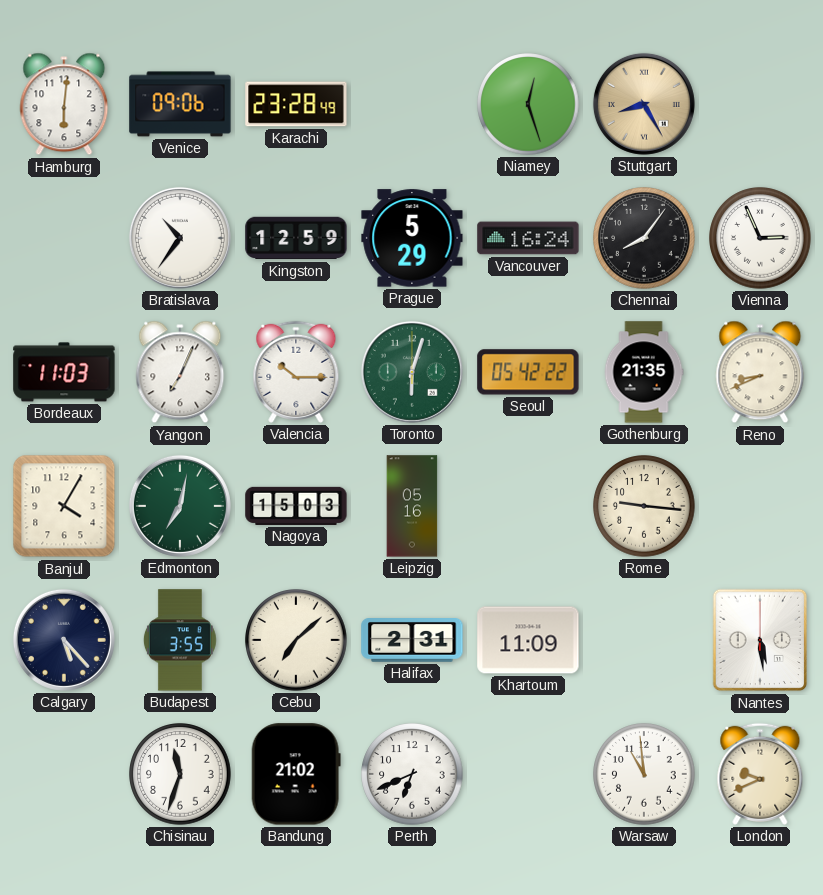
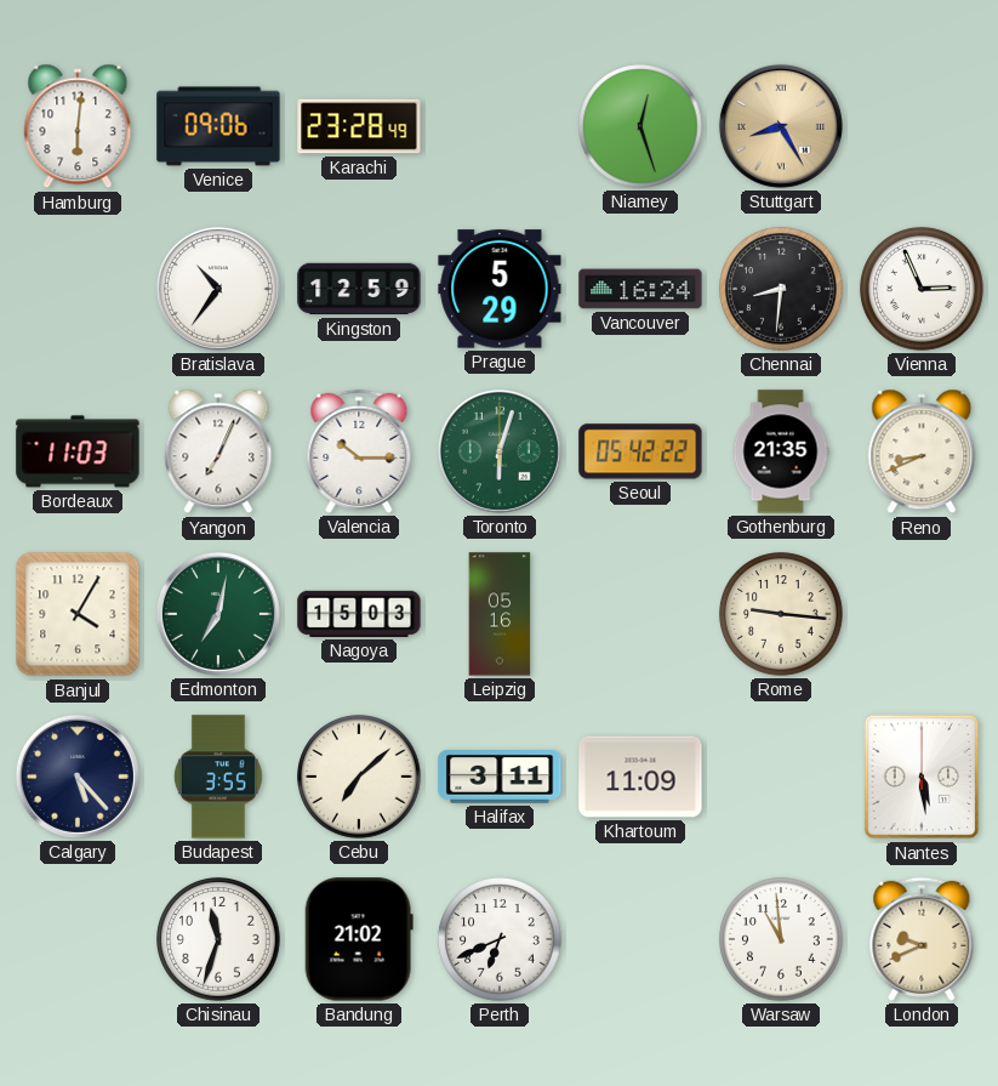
Chennai: 8:06 -> 8:31 (781, 289)
Halifax: 2:31 -> 3:11 (500, 778)
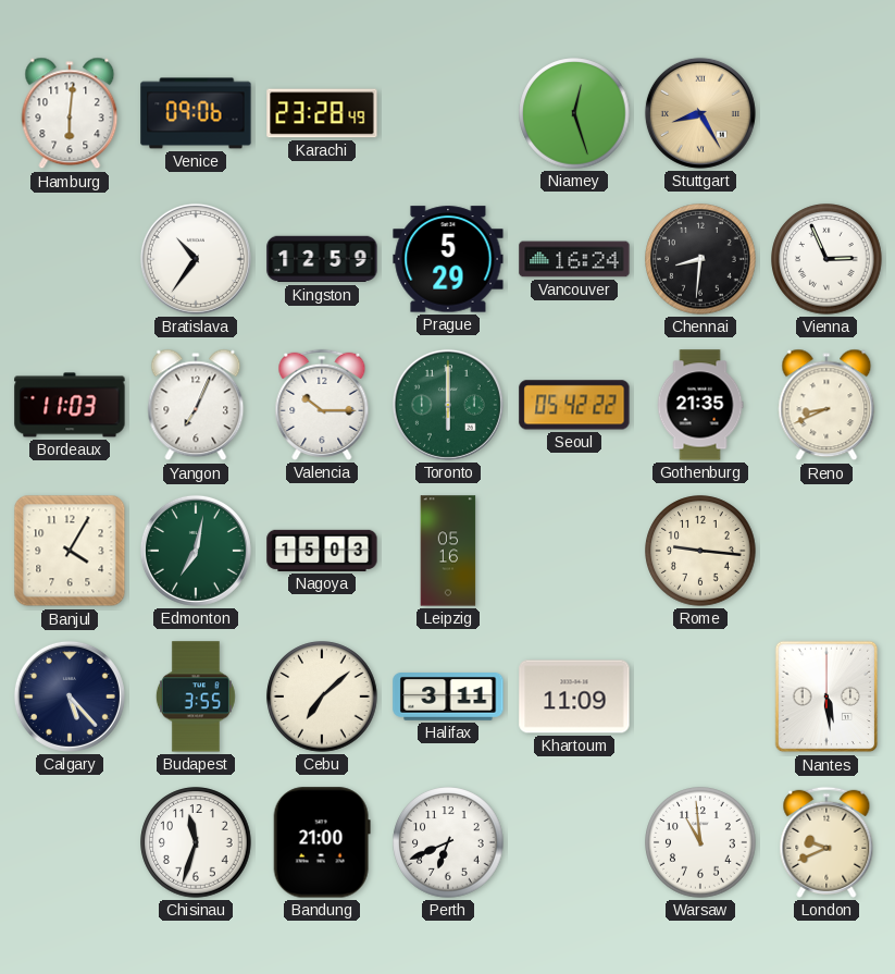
Toronto: 6:03 -> 6:00 (448, 405)
Bandung: 21:02 -> 21:00 (322, 842)
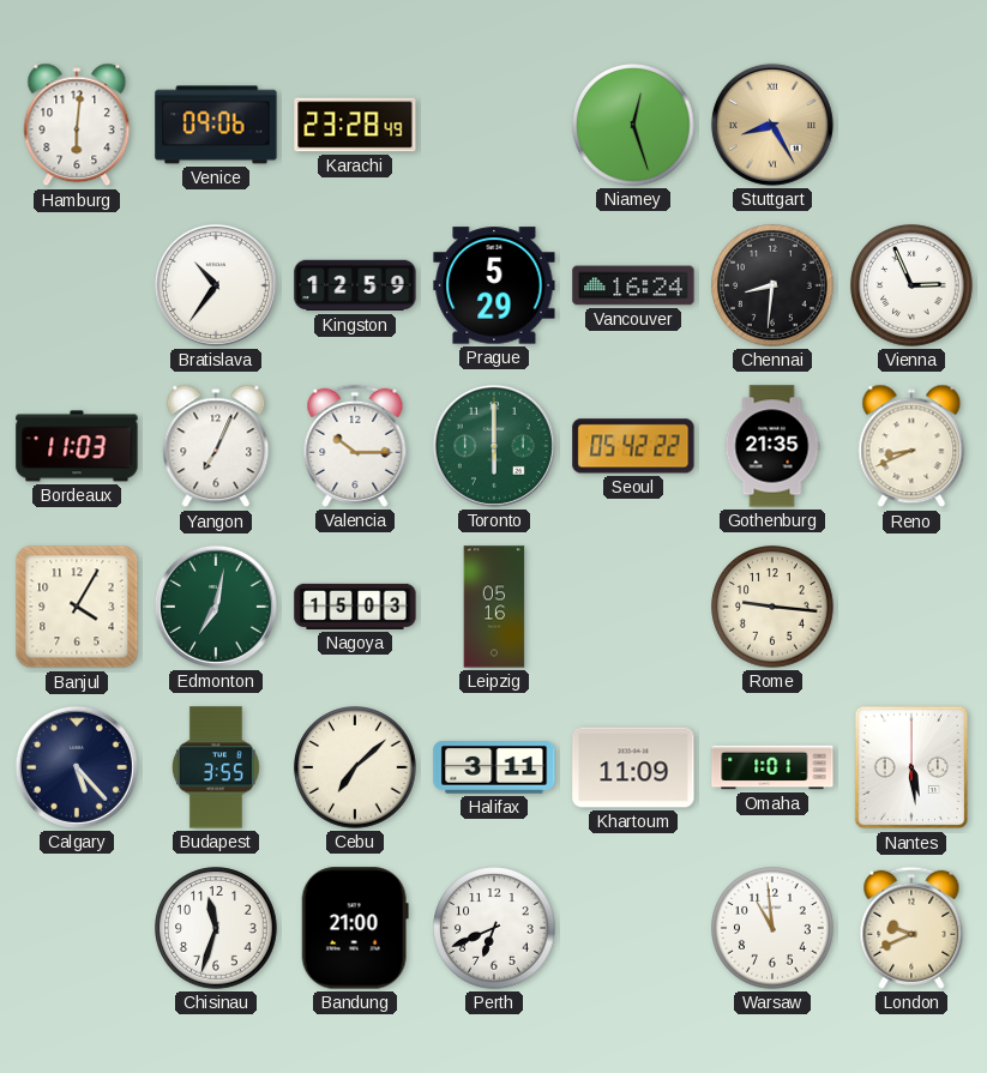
Omaha: none -> 1:01 (772, 767)
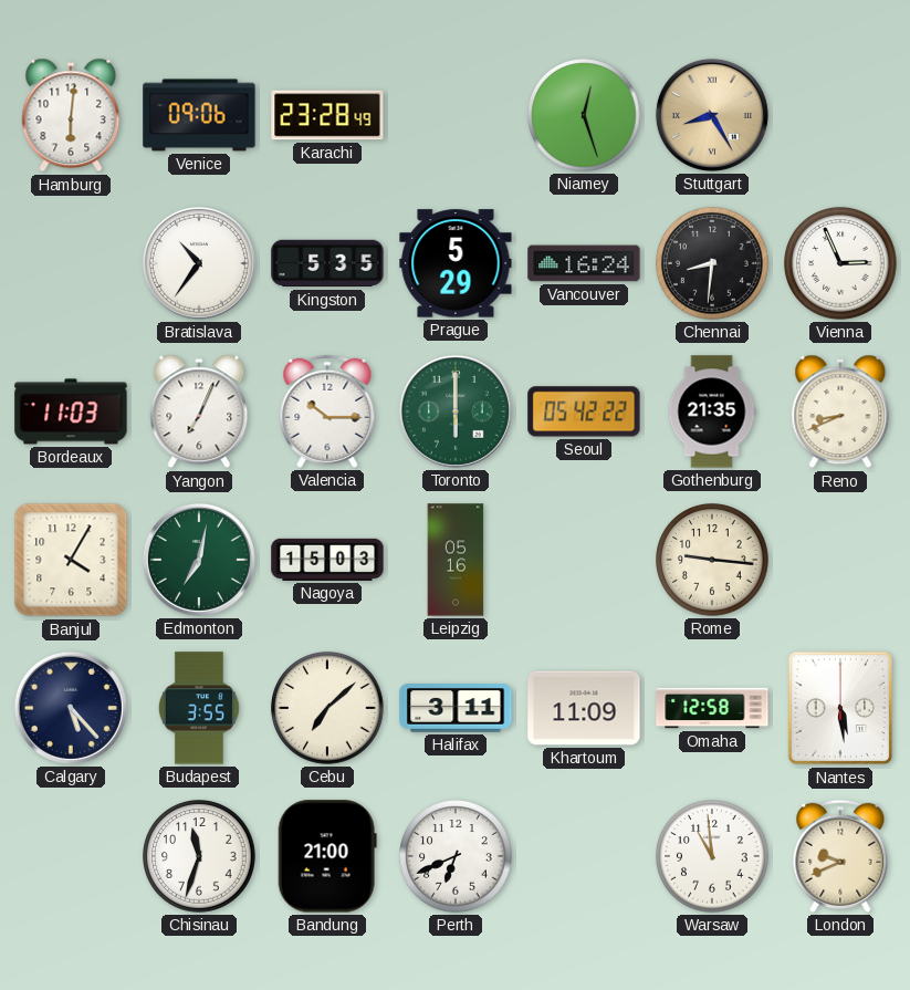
Kingston: 12:59 -> 5:35 (327, 263)
Omaha: 1:01 -> 12:58 (712, 708)
